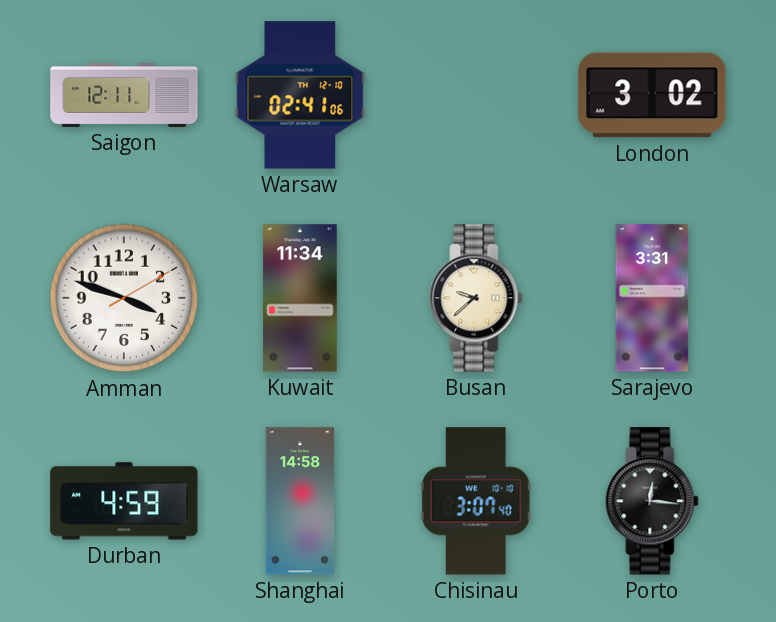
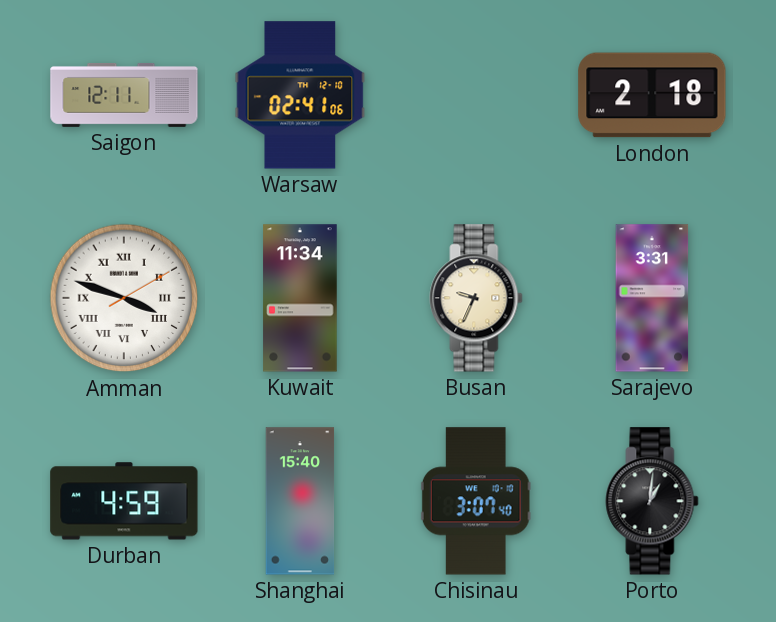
London: 3:02 -> 2:18 (652, 95)
Amman numerals: Arabic -> Roman (124, 298)
Busan: 9:38 -> 9:34 (476, 298)
Shanghai: 14:58 -> 15:40 (300, 501)
Porto: 12:16 -> 1:01 (652, 501)
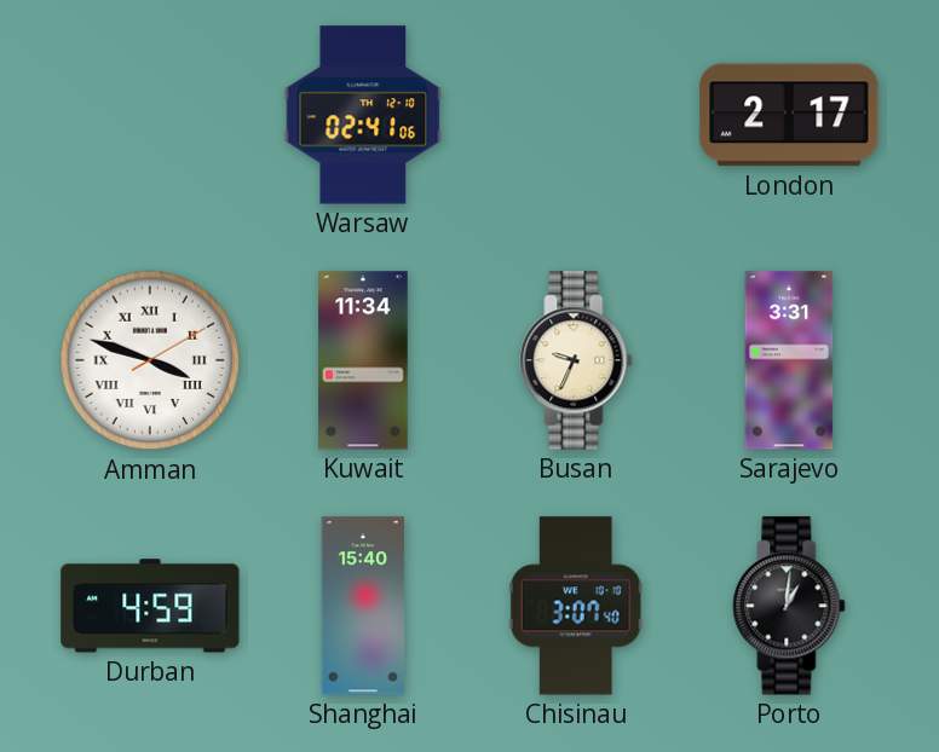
Saigon: 12:11 -> none (124, 95)
London: 2:18 -> 2:17 (789, 115)
